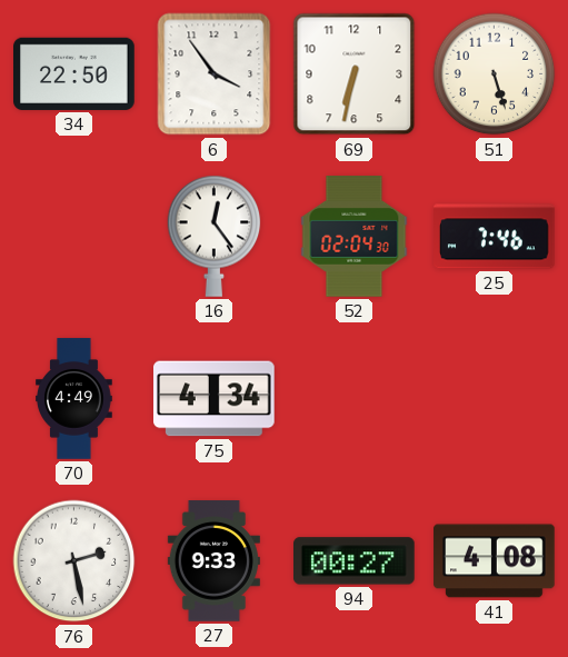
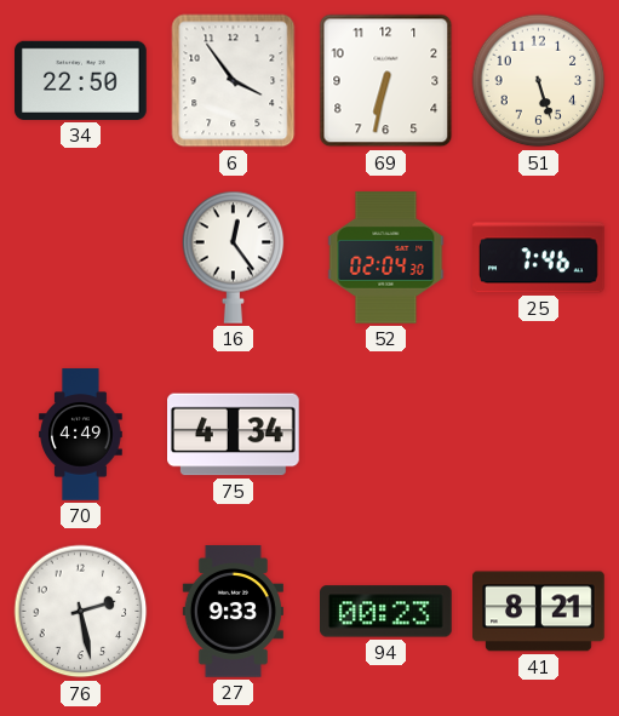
94: 00:27 -> 00:23 (386, 612)
41: 4:08 -> 8:21 (539, 612)
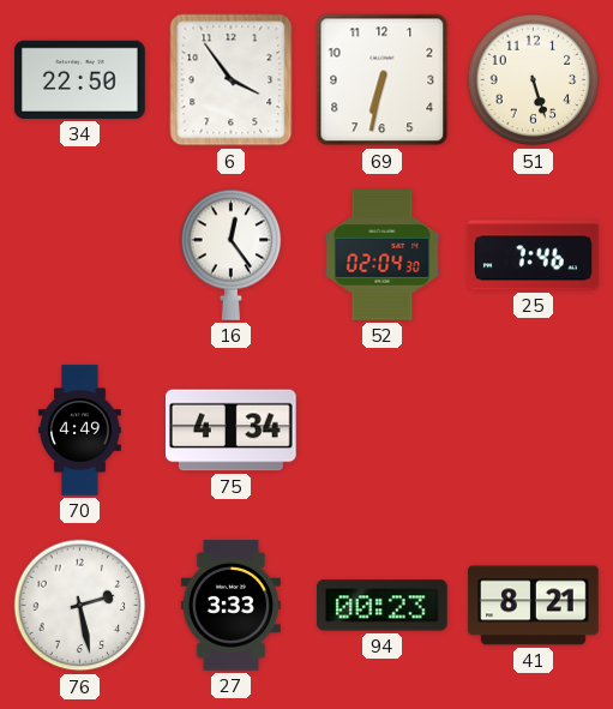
27: 9:33 -> 3:33 (230, 606)
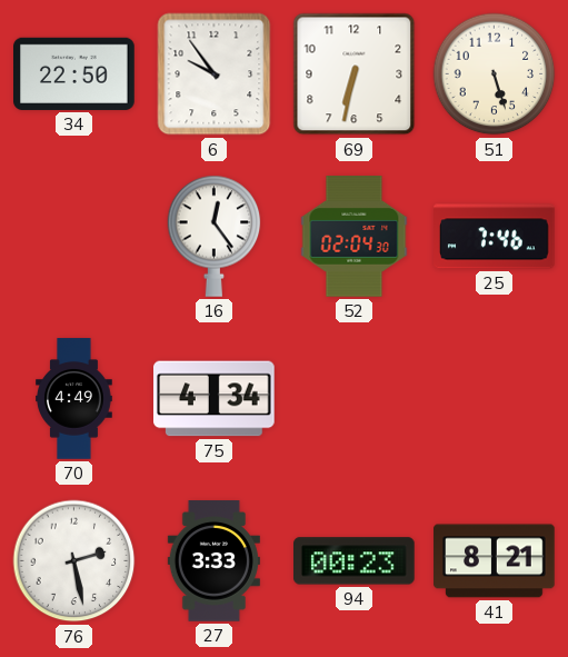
6: 3:54 -> 9:54 (215, 74)
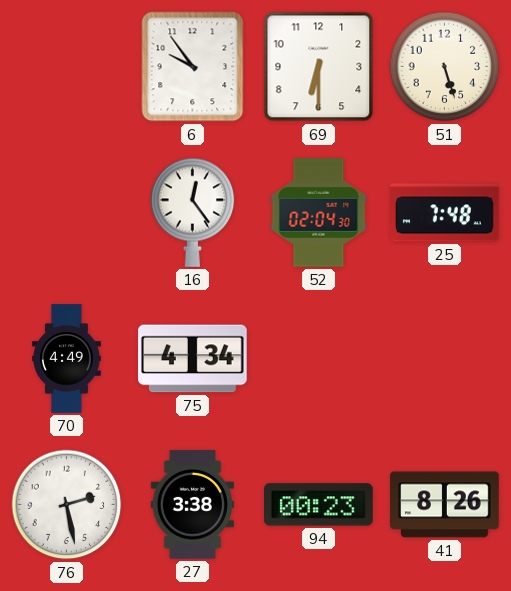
34: 22:50 -> none (74, 73)
69: 6:32 -> 6:30 (319, 67)
25: 7:46 -> 7:48 (445, 213)
27: 3:33 -> 3:38 (192, 505)
41: 8:21 -> 8:26 (445, 505)
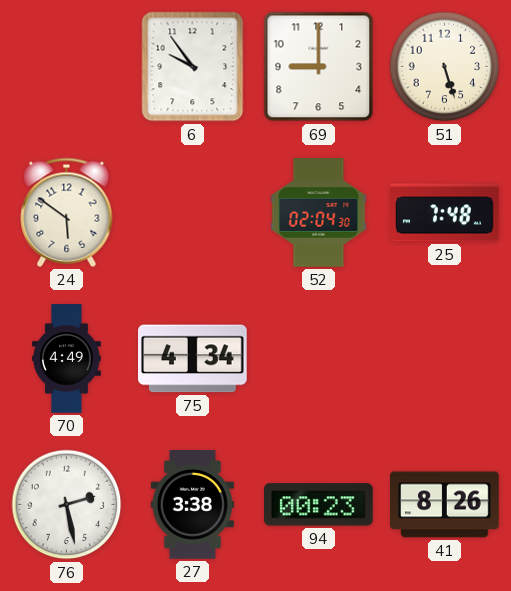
69: 6:30 -> 9:00 (319, 67)
24: none -> 5:51 (67, 212)
16: 12:24 -> none (193, 212)
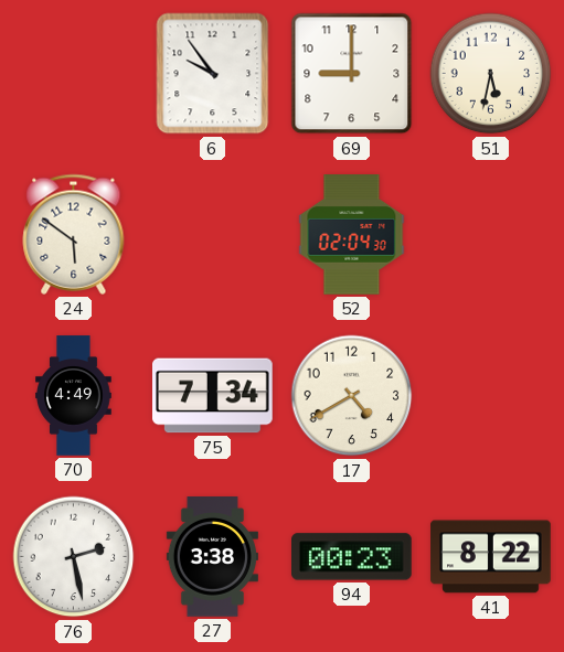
51: 5:27 -> 5:32 (491, 74)
25: 7:48 -> none (445, 213)
75: 4:34 -> 7:34 (213, 396)
17: none -> 4:40 (352, 396)
41: 8:26 -> 8:22 (491, 557)
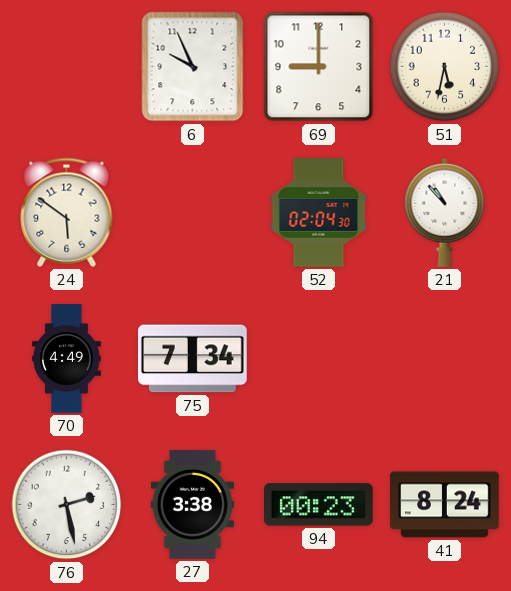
6: 9:54 -> 9:56 (193, 67)
21: none -> 10:53 (445, 212)
17: 4:40 -> none (352, 396)
41: 8:22 -> 8:24 (445, 505)
